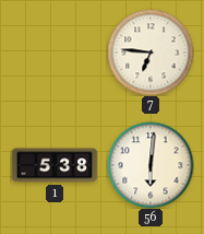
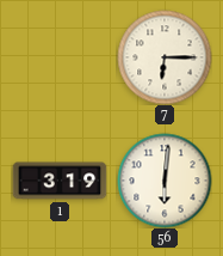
7: 6:46 -> 6:15 (165, 57)
1: 5:38 -> 3:19 (60, 181)
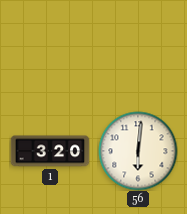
7: 6:15 -> none (165, 57)
1: 3:19 -> 3:20 (50, 151)
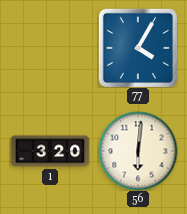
77: none -> 4:05 (138, 48)
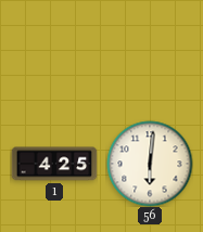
77: 4:05 -> none (138, 48)
1: 3:20 -> 4:25 (54, 164)
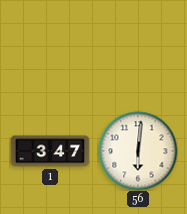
1: 4:25 -> 3:47 (50, 151)
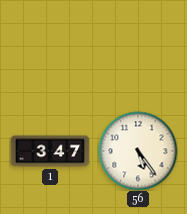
56: 6:01 -> 5:24 (138, 151)
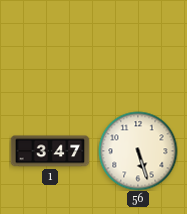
56: 5:24 -> 5:27 (138, 151)
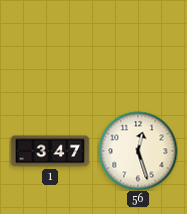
56: 5:27 -> 12:27 (138, 151)
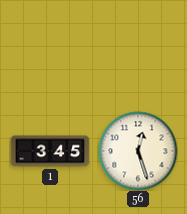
1: 3:47 -> 3:45 (50, 151)
